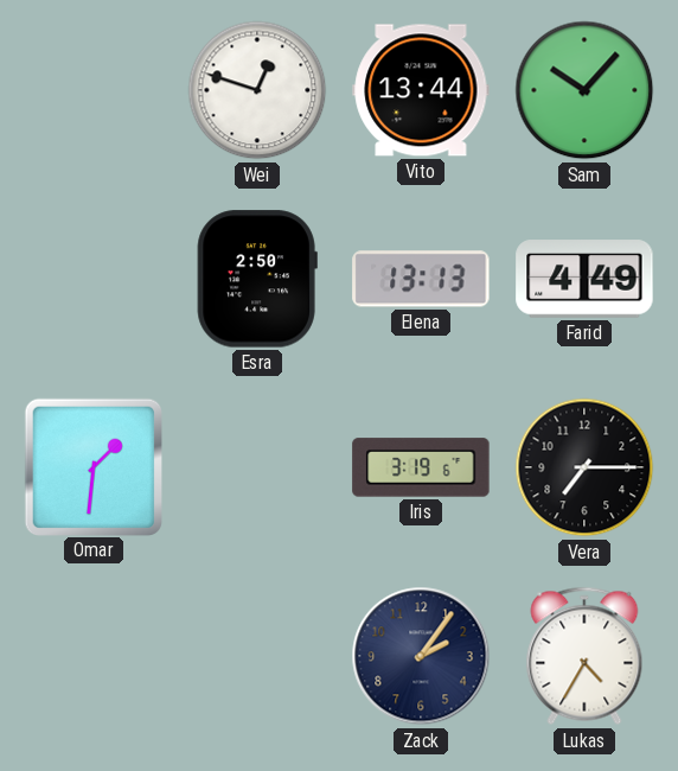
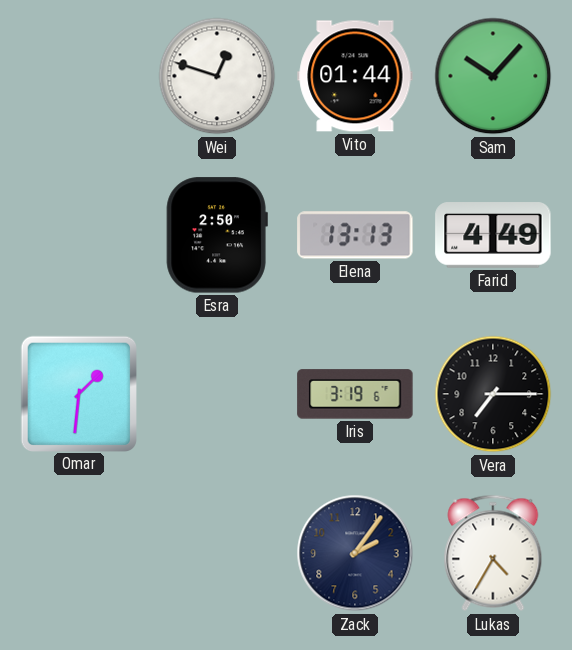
Vito: 13:44 -> 01:44 (355, 76)
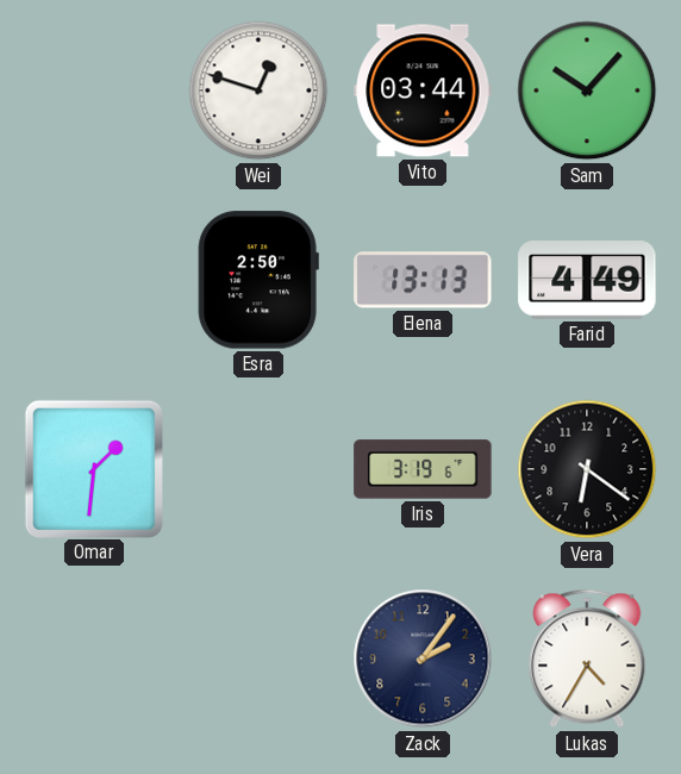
Vito: 01:44 -> 03:44 (423, 90)
Vera: 7:15 -> 6:21 (587, 469)
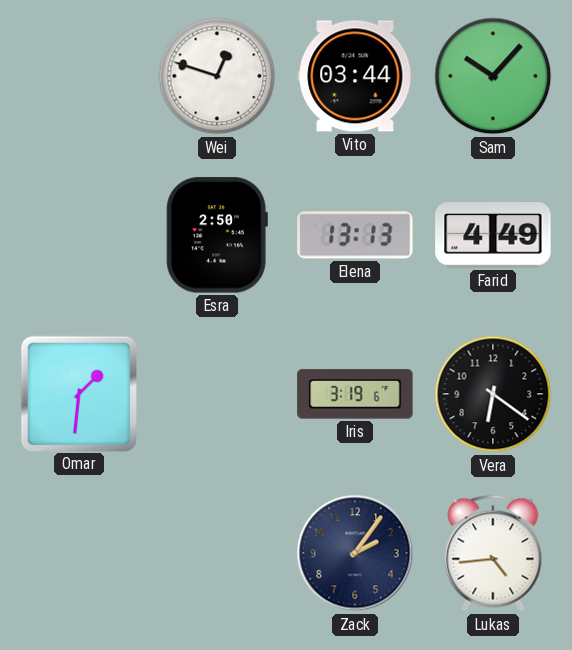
Lukas: 4:35 -> 4:44 (493, 553)
